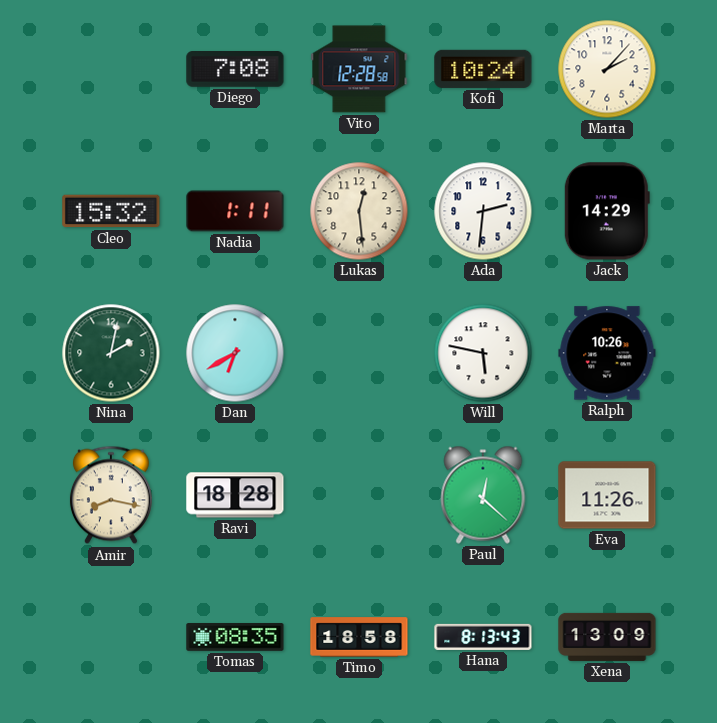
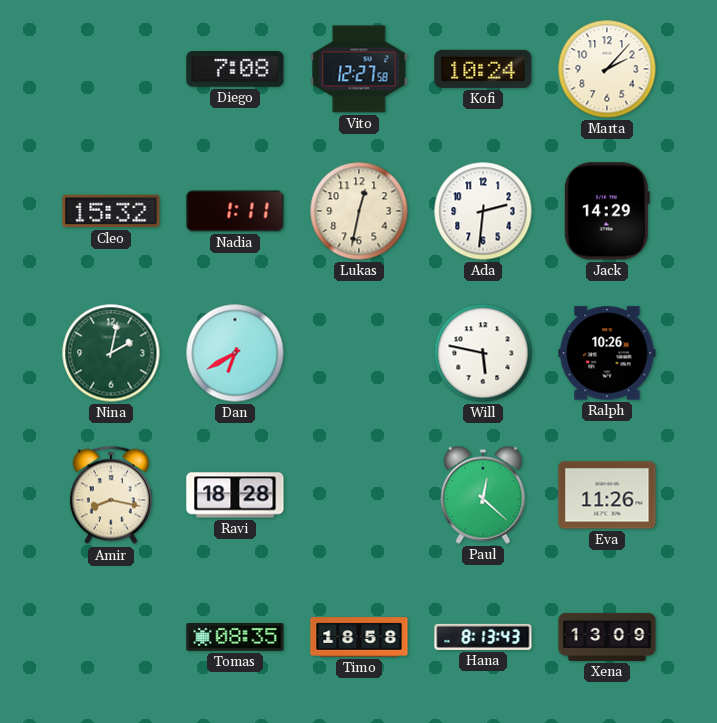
Vito: 12:28 -> 12:27 (359, 69)
Lukas: 12:29 -> 12:32 (359, 211)
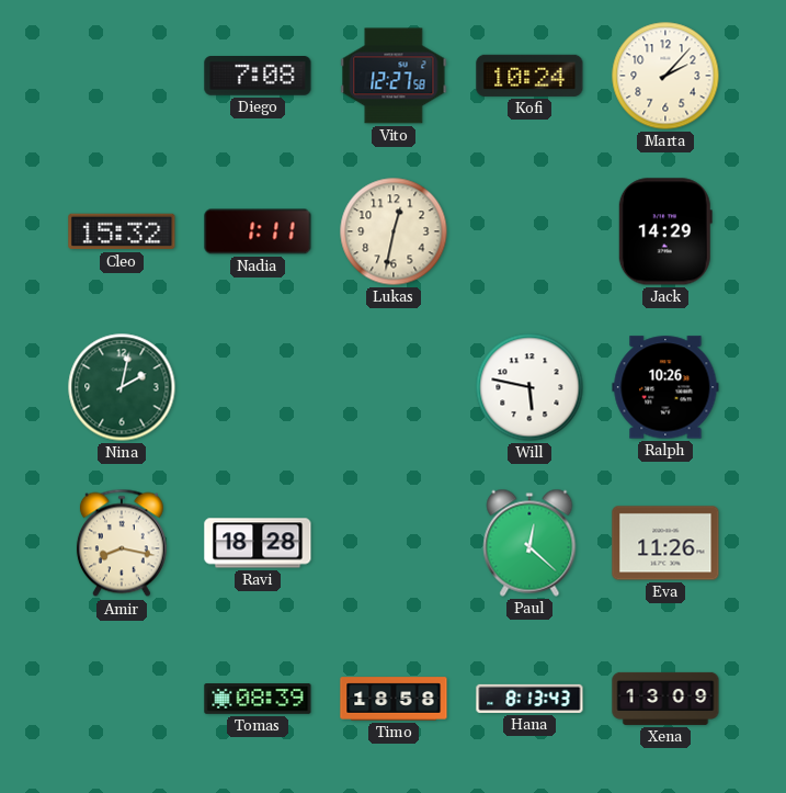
Ada: 2:31 -> none (483, 211)
Dan: 6:40 -> none (235, 353)
Tomas: 08:35 -> 08:39 (258, 700)
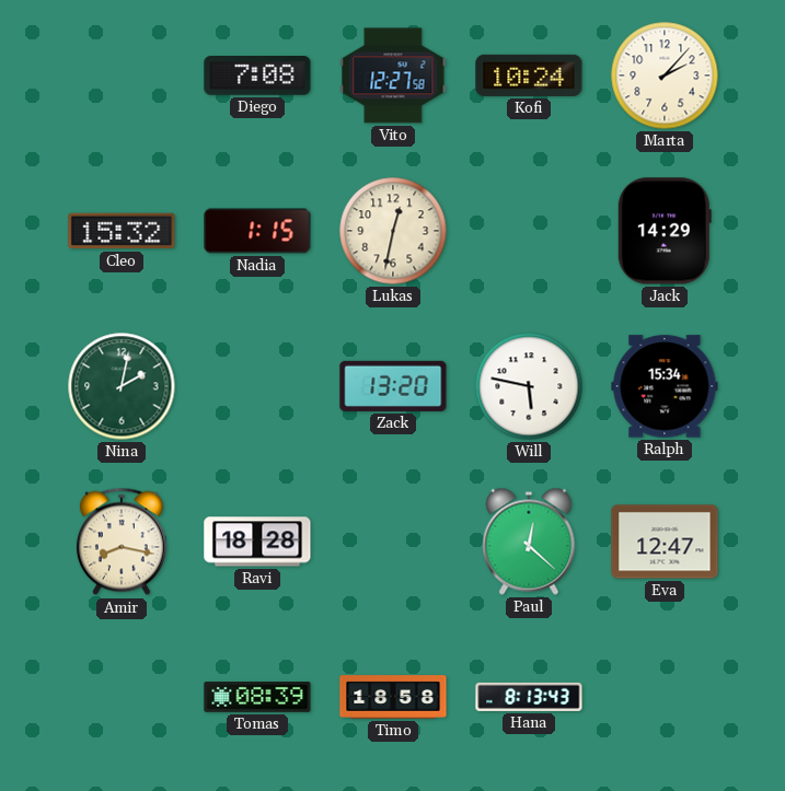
Nadia: 1:11 -> 1:15 (257, 231)
Zack: none -> 13:20 (393, 386)
Ralph: 10:26 -> 15:34 (665, 386)
Eva: 11:26 -> 12:47 (665, 542)
Xena: 13:09 -> none (665, 699)
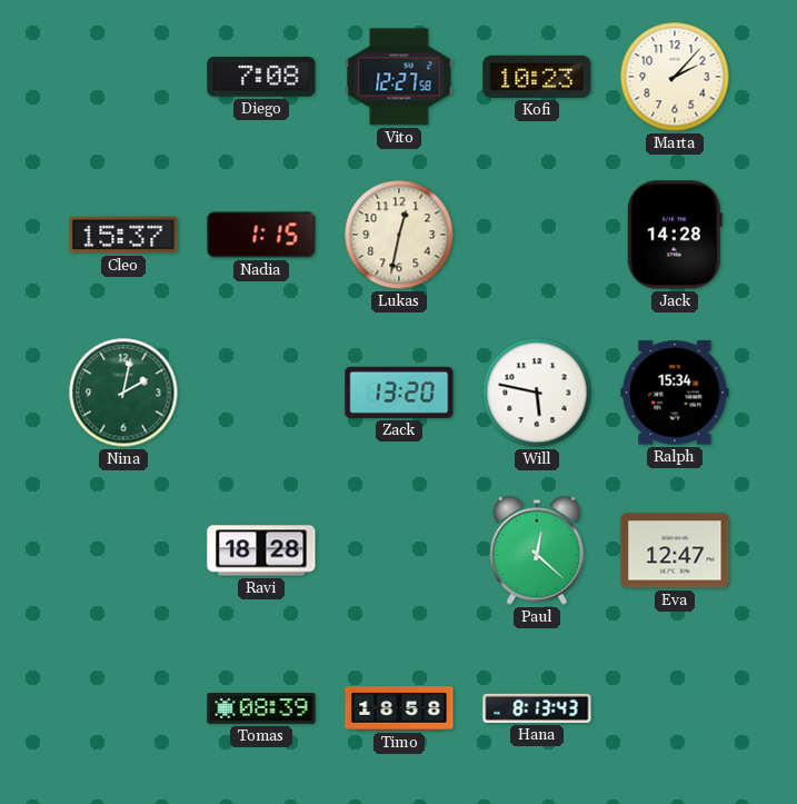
Kofi: 10:24 -> 10:23 (537, 77)
Cleo: 15:32 -> 15:37 (123, 235)
Jack: 14:29 -> 14:28 (675, 235)
Amir: 8:17 -> none (122, 542)
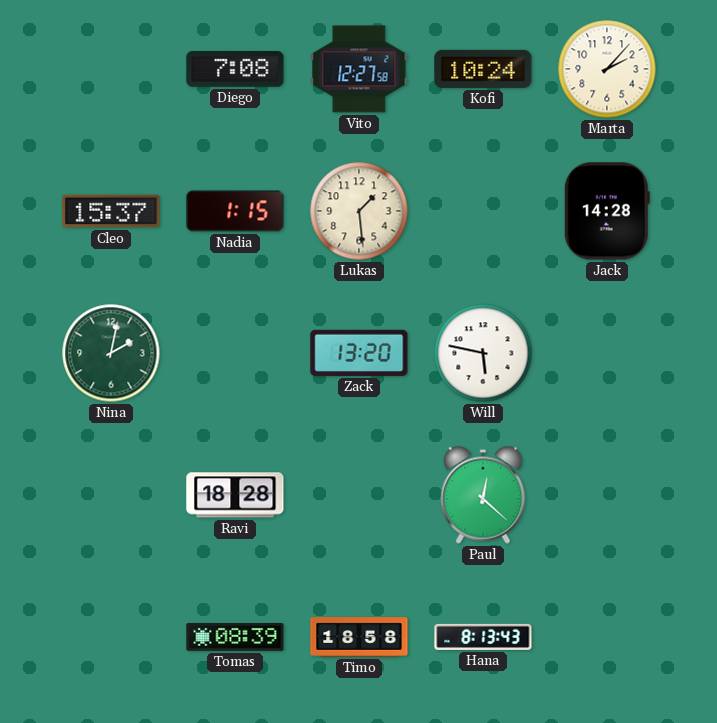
Kofi: 10:23 -> 10:24 (483, 69)
Lukas: 12:32 -> 1:29 (359, 211)
Ralph: 15:34 -> none (675, 393)
Eva: 12:47 -> none (675, 550)
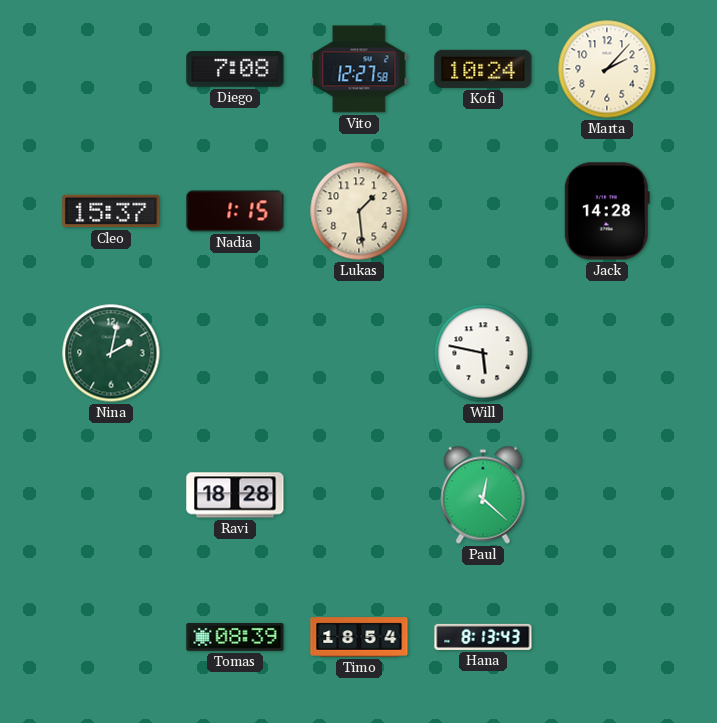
Zack: 13:20 -> none (359, 353)
Timo: 18:58 -> 18:54 (359, 637)
